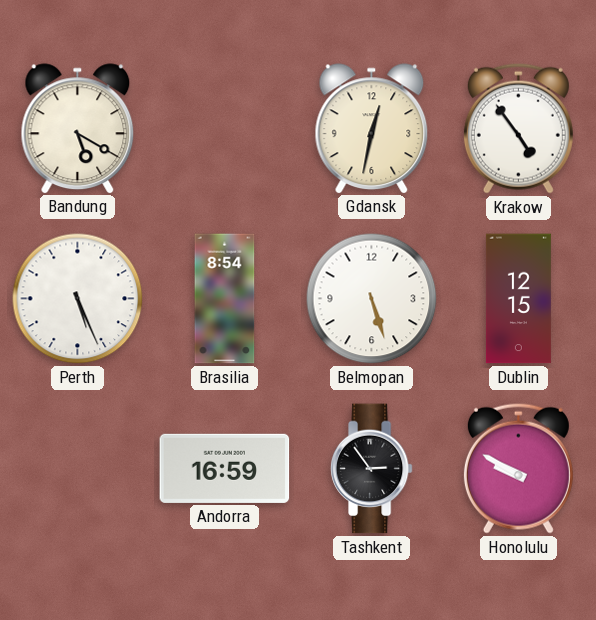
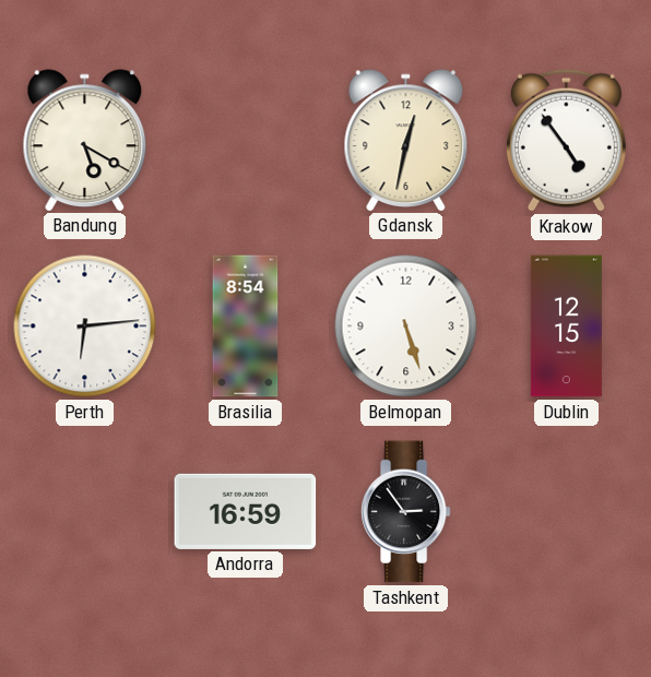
Perth: 5:26 -> 6:14 (85, 326)
Honolulu: 9:50 -> none (518, 468)
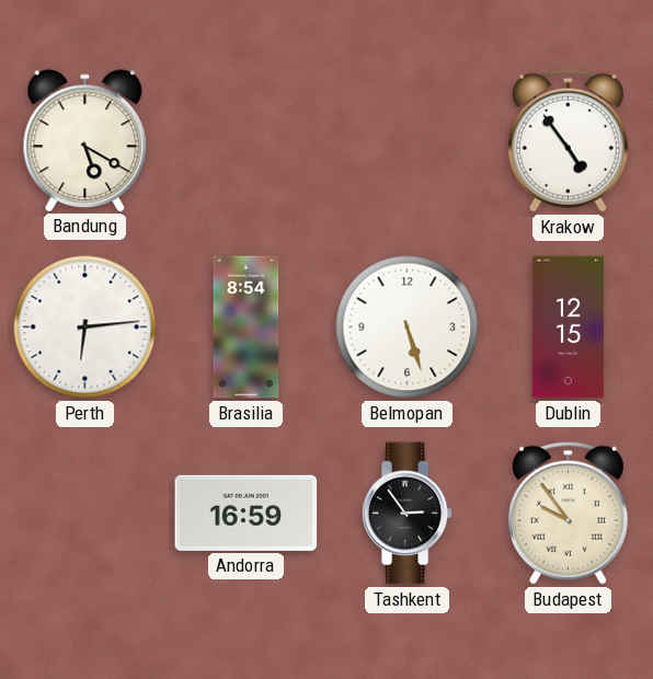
Gdansk: 12:32 -> none (406, 140)
Budapest: none -> 9:54 (568, 513)
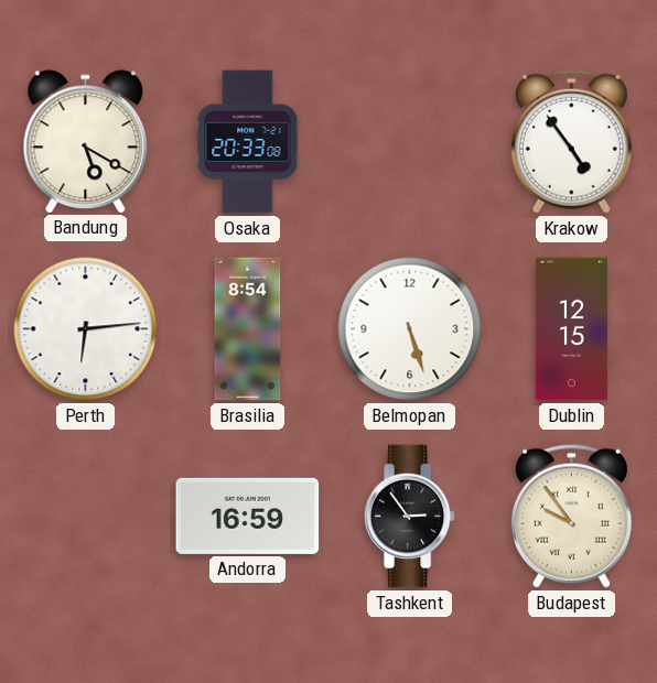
Osaka: none -> 20:33 (248, 142)
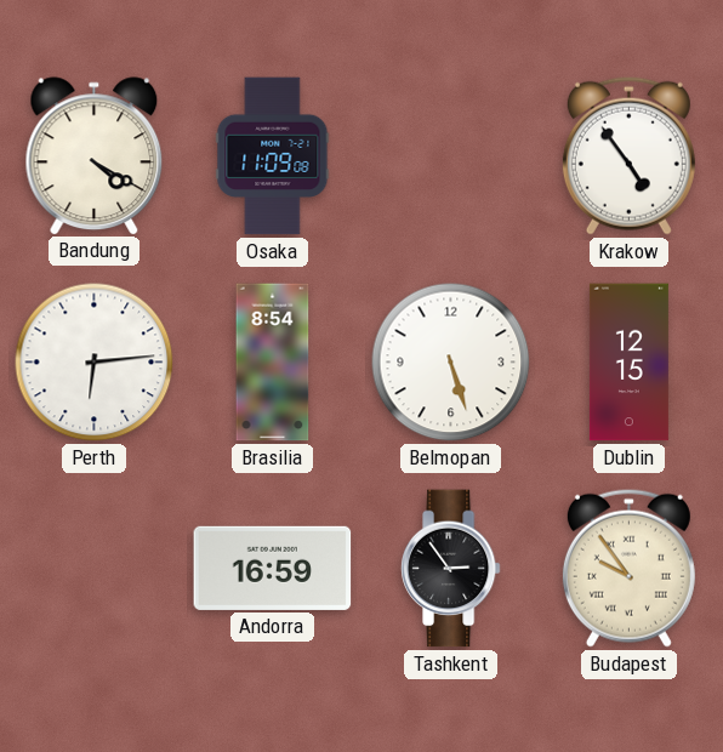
Bandung: 5:20 -> 4:20 (95, 155)
Osaka: 20:33 -> 11:09 (273, 156)
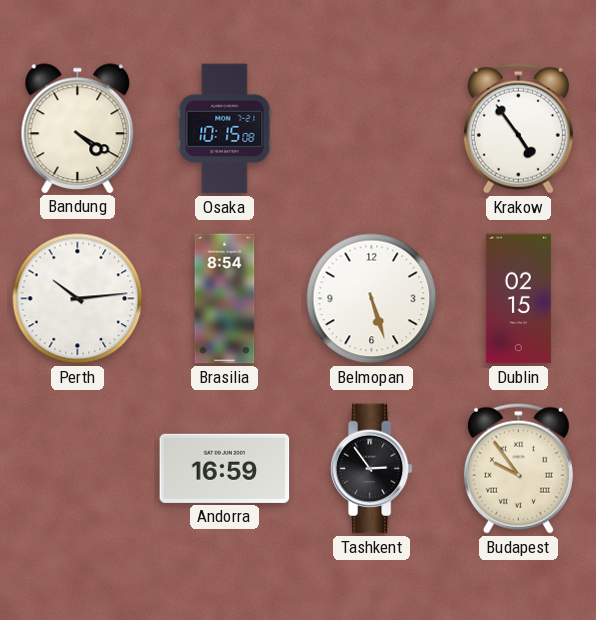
Osaka: 11:09 -> 10:15 (225, 129)
Perth: 6:14 -> 10:14 (78, 299)
Dublin: 12:15 -> 02:15 (518, 299)
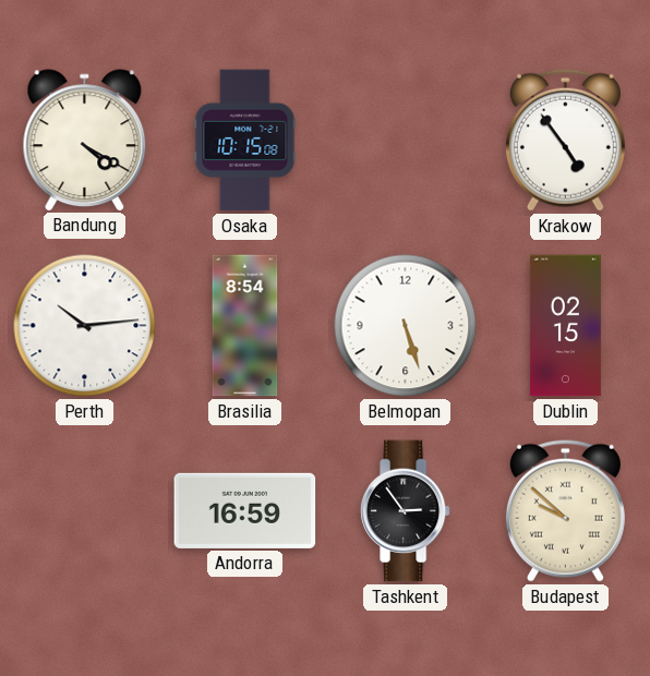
Budapest: 9:54 -> 9:52 (565, 510)
